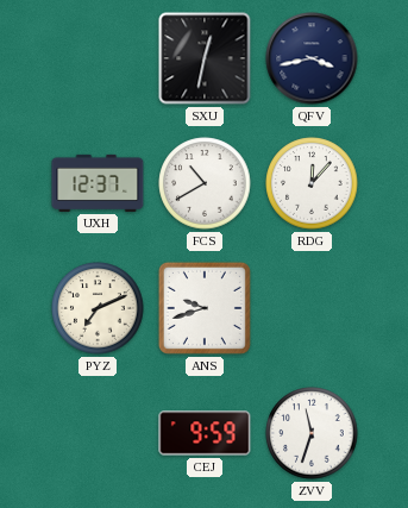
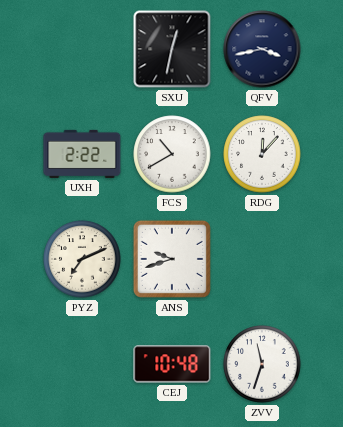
UXH: 12:37 -> 2:22 (82, 154)
CEJ: 9:59 -> 10:48 (172, 364)
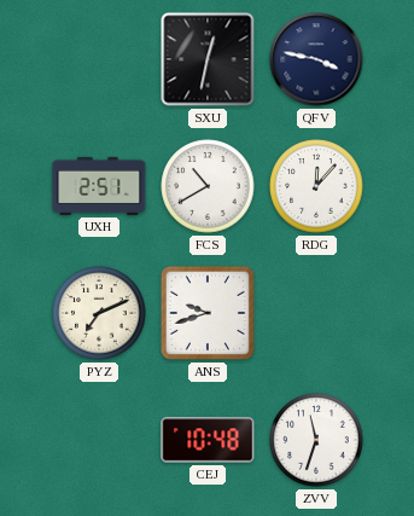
QFV: 3:43 -> 3:47 (316, 59)
UXH: 2:22 -> 2:51 (99, 186)
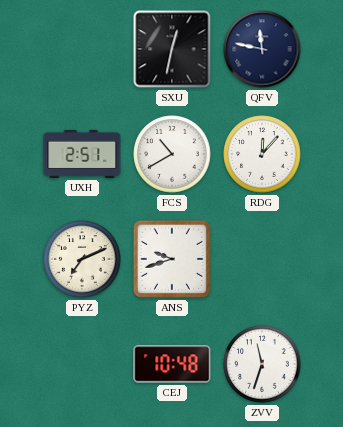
QFV: 3:47 -> 11:47 (262, 49)
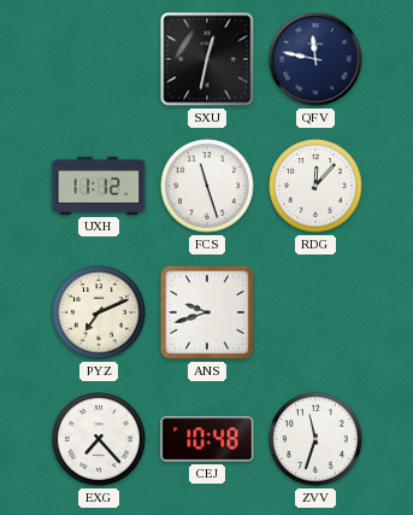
UXH: 2:51 -> 11:12 (99, 186)
FCS: 10:40 -> 11:27 (207, 186)
EXG: none -> 7:23 (99, 439)
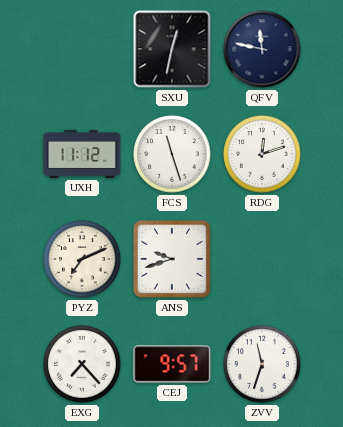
RDG: 12:07 -> 12:12 (262, 154)
CEJ: 10:48 -> 9:57 (172, 364)
